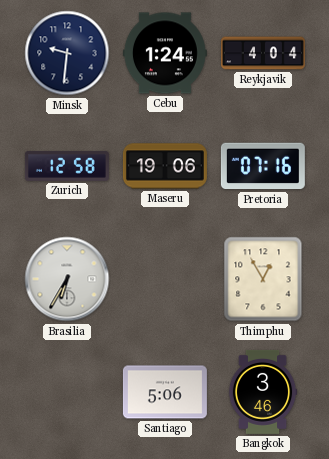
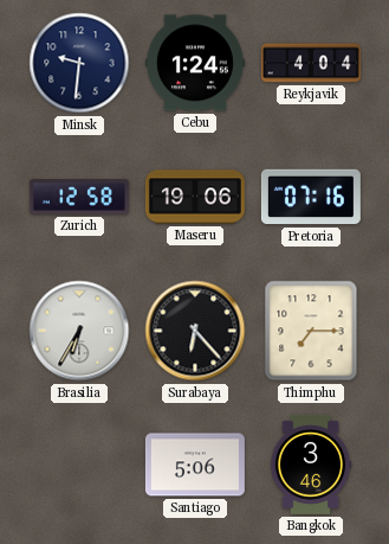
Surabaya: none -> 6:23 (195, 331)
Thimphu: 12:55 -> 7:15 (311, 331)
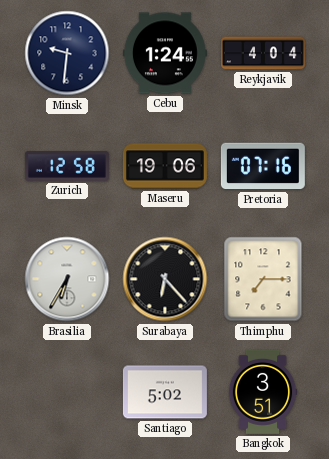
Santiago: 5:06 -> 5:02 (165, 392)
Bangkok: 3:46 -> 3:51 (263, 392)
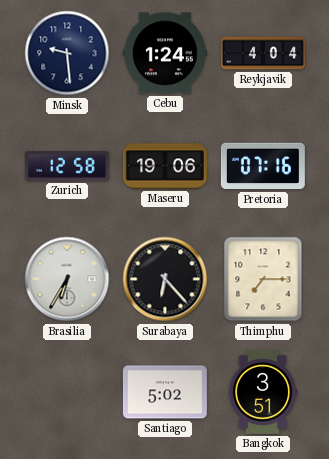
Minsk: 9:31 -> 9:29 (67, 53)
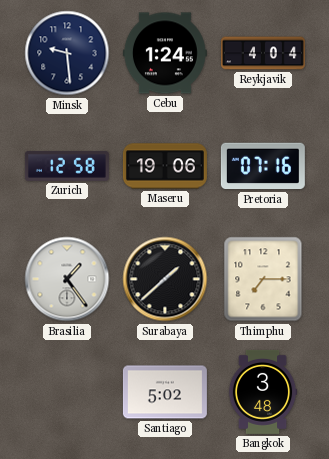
Brasilia: 6:35 -> 1:24 (67, 279)
Surabaya: 6:23 -> 1:38 (165, 279)
Bangkok: 3:51 -> 3:48 (263, 392)
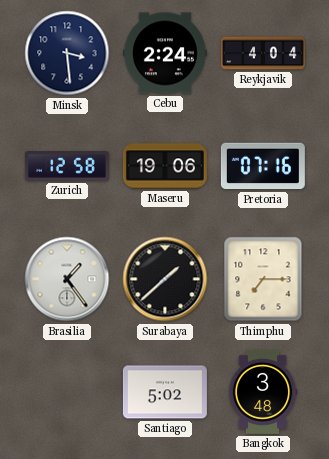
Minsk: 9:29 -> 3:29 (67, 53)
Cebu: 1:24 -> 2:24 (165, 53)
